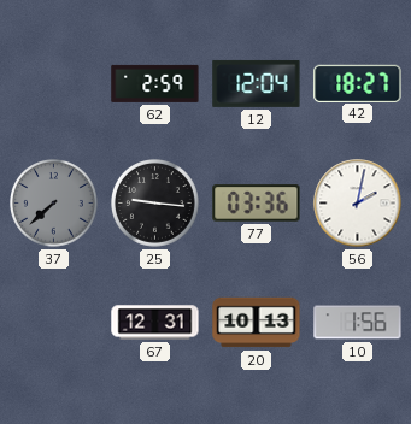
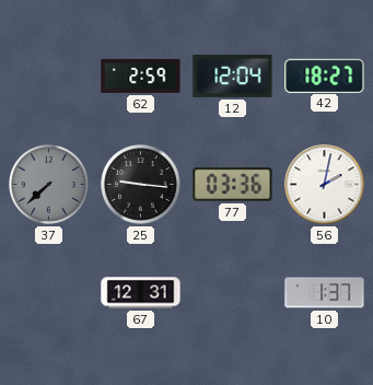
20: 10:13 -> none (257, 323)
10: 1:56 -> 1:37 (325, 293)
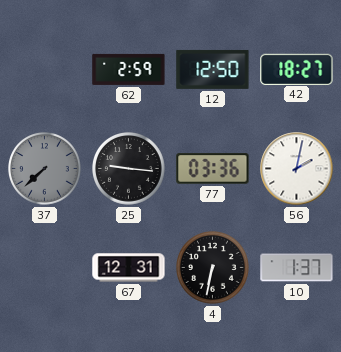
12: 12:04 -> 12:50 (213, 69)
4: none -> 6:32 (213, 268)
